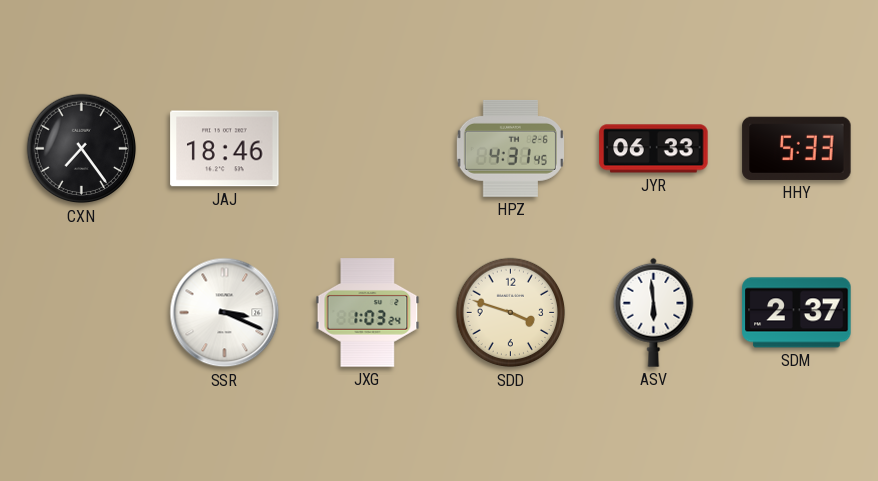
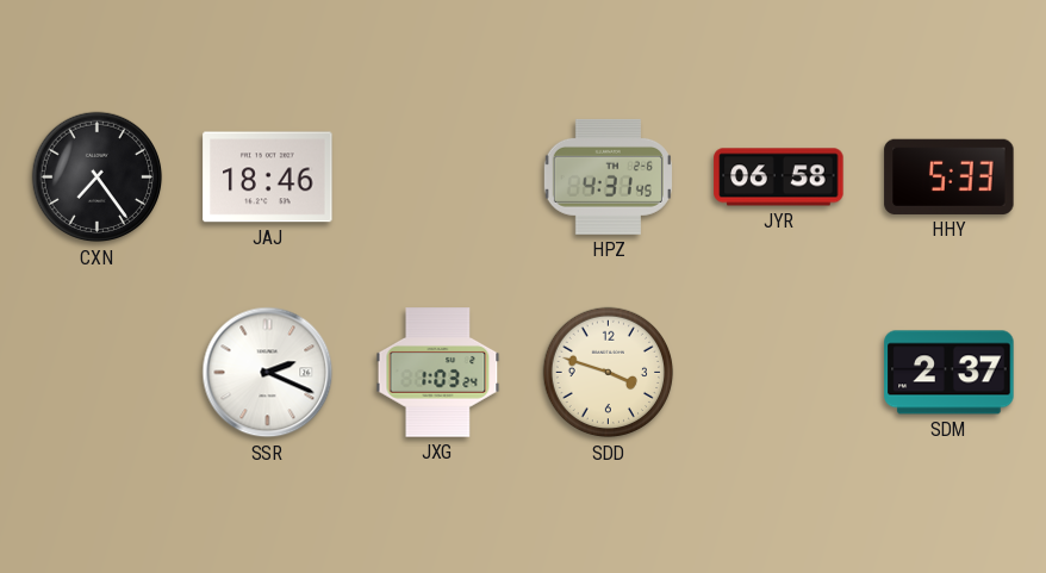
JYR: 06:33 -> 06:58 (779, 177)
SSR: 3:19 -> 2:19 (268, 373)
ASV: 5:59 -> none (654, 312)
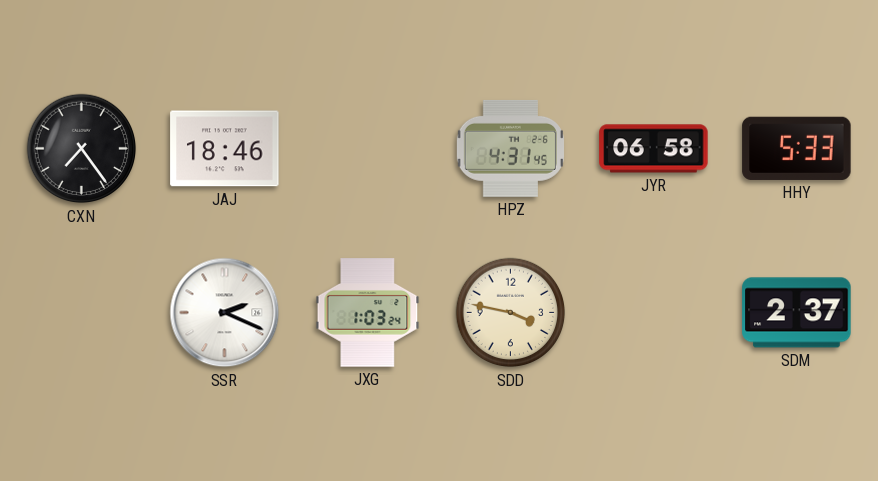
SDD: 3:48 -> 3:47 (511, 313)
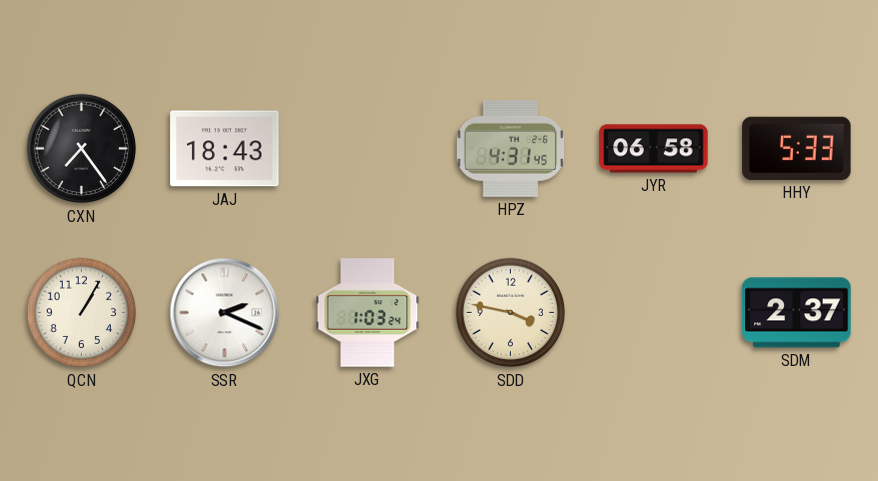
JAJ: 18:46 -> 18:43 (225, 149)
QCN: none -> 1:05 (82, 313)
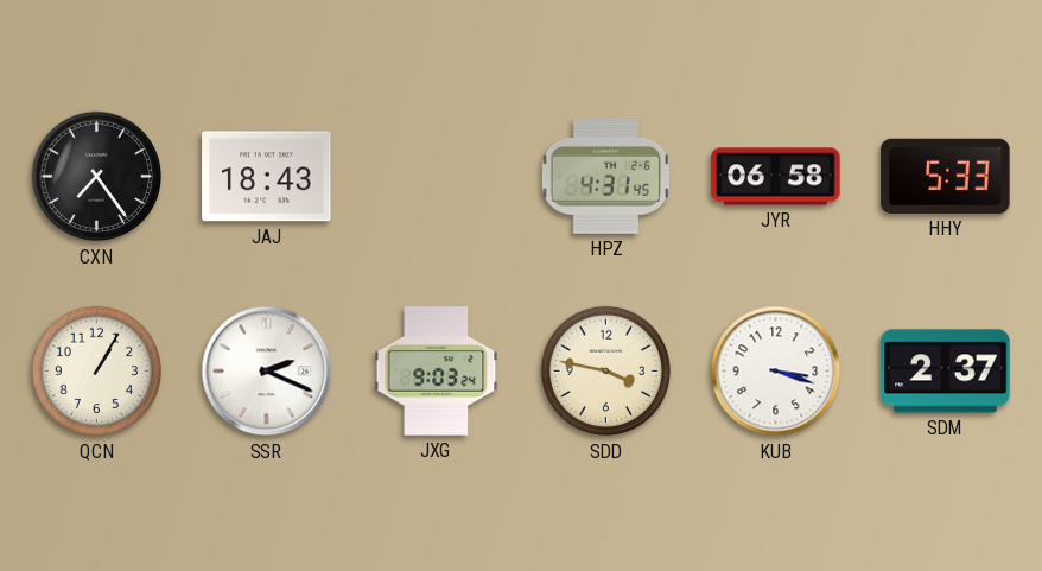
JXG: 1:03 -> 9:03 (437, 372)
KUB: none -> 3:18 (776, 372)
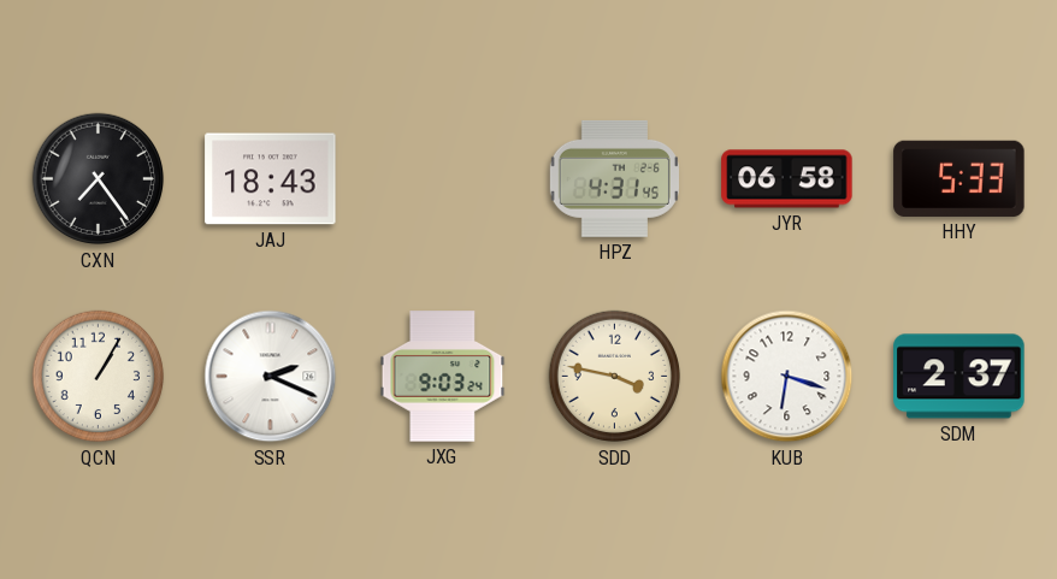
KUB: 3:18 -> 6:18 (787, 377)
